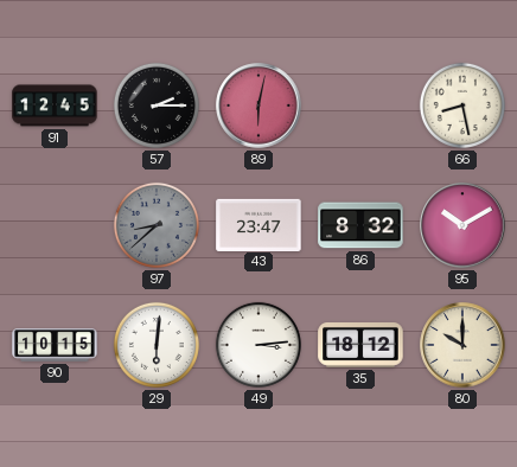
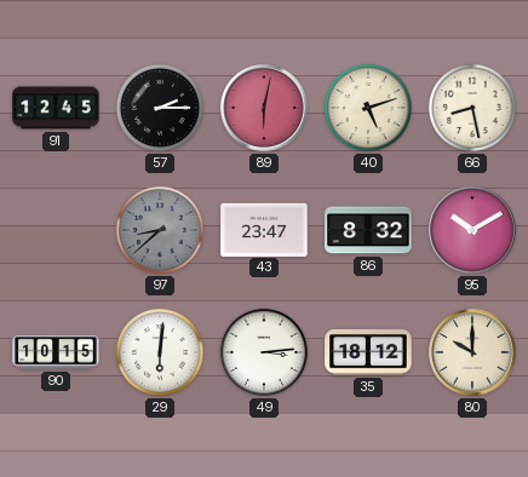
40: none -> 5:12 (368, 108)
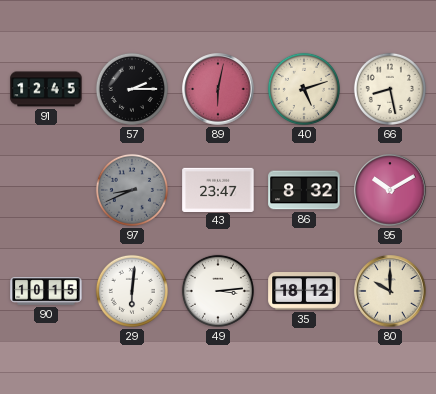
97: 8:38 -> 8:41 (132, 190)
